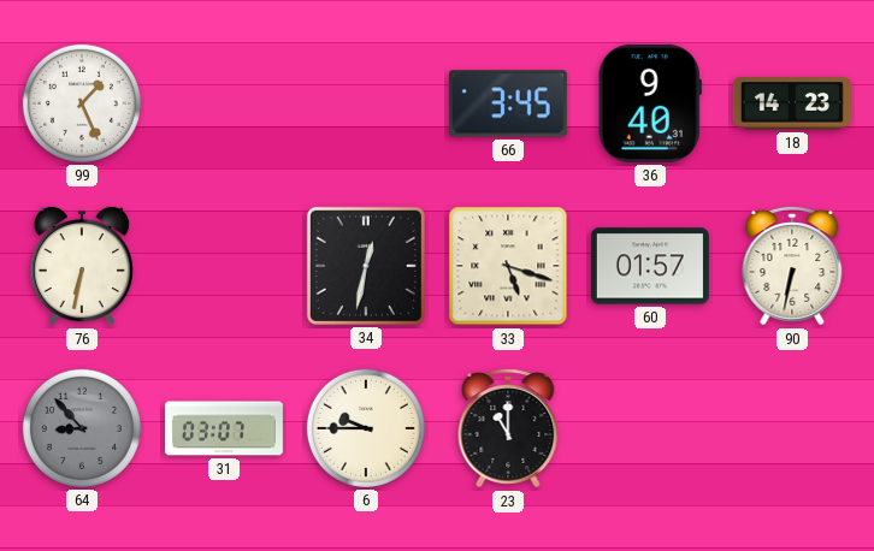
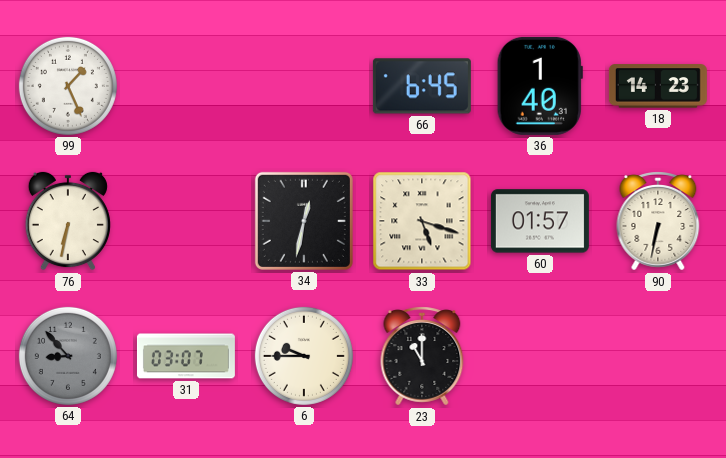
66: 3:45 -> 6:45 (422, 86)
36: 9:40 -> 1:40 (540, 86)
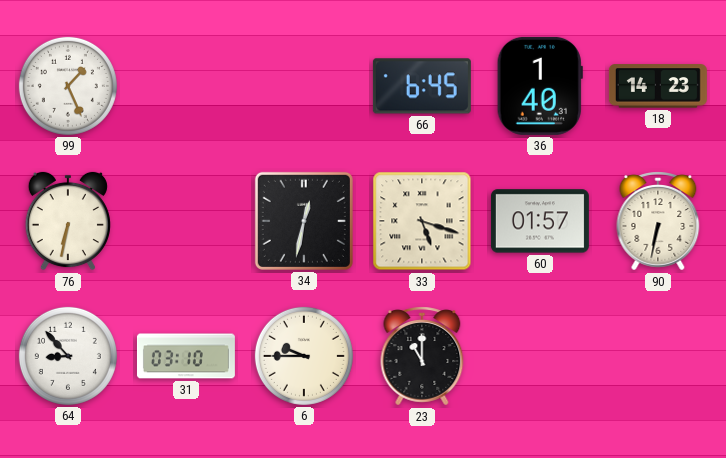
64 dial: grey -> white (68, 356)
31: 03:07 -> 03:10 (186, 356)
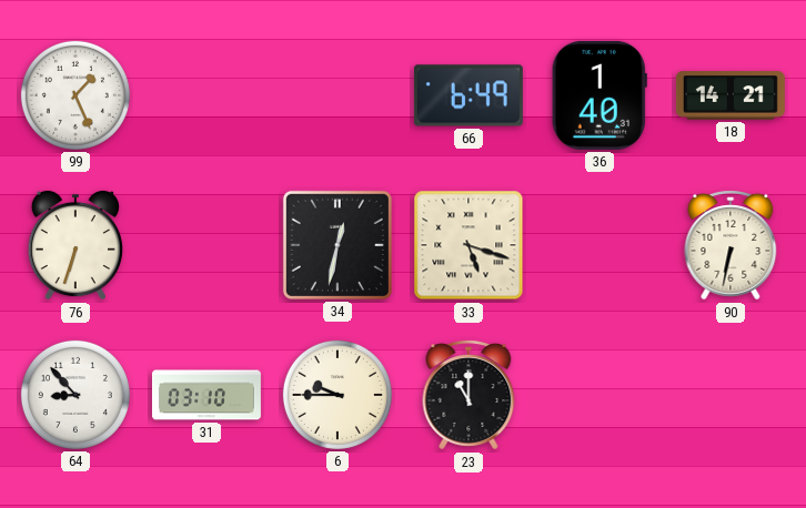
66: 6:45 -> 6:49 (469, 95)
18: 14:23 -> 14:21 (731, 95)
76: 6:32 -> 6:33 (75, 245)
60: 01:57 -> none (540, 221)
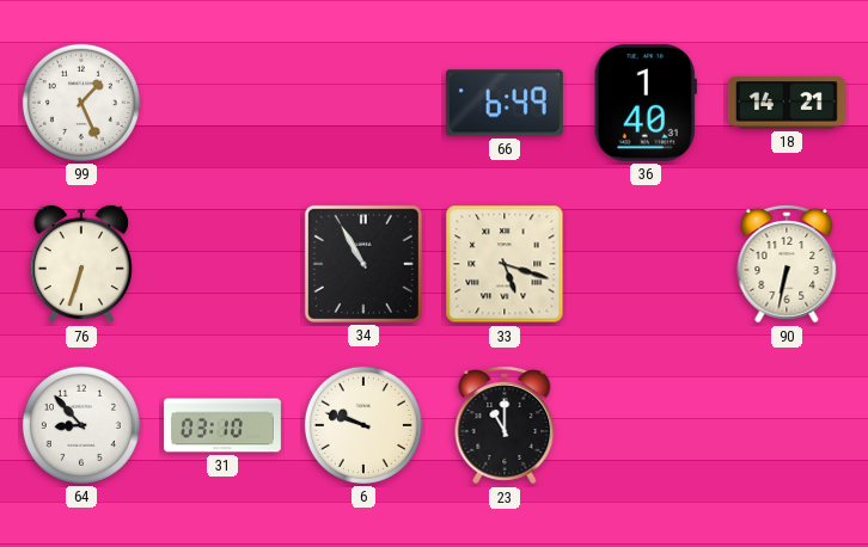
34: 12:32 -> 10:55 (363, 264)
6: 9:45 -> 9:48 (363, 425)
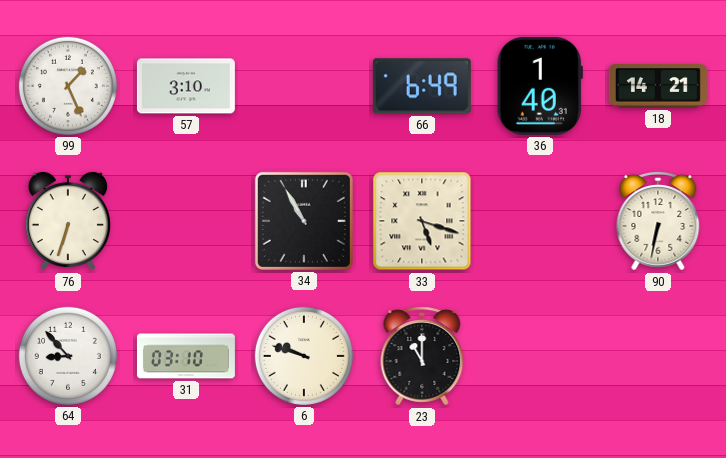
57: none -> 3:10 (186, 86)
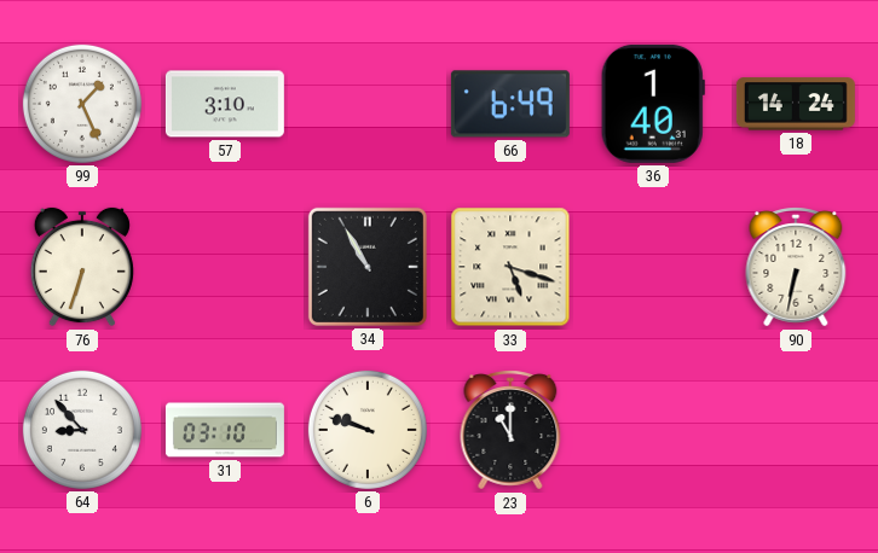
18: 14:21 -> 14:24 (796, 104)
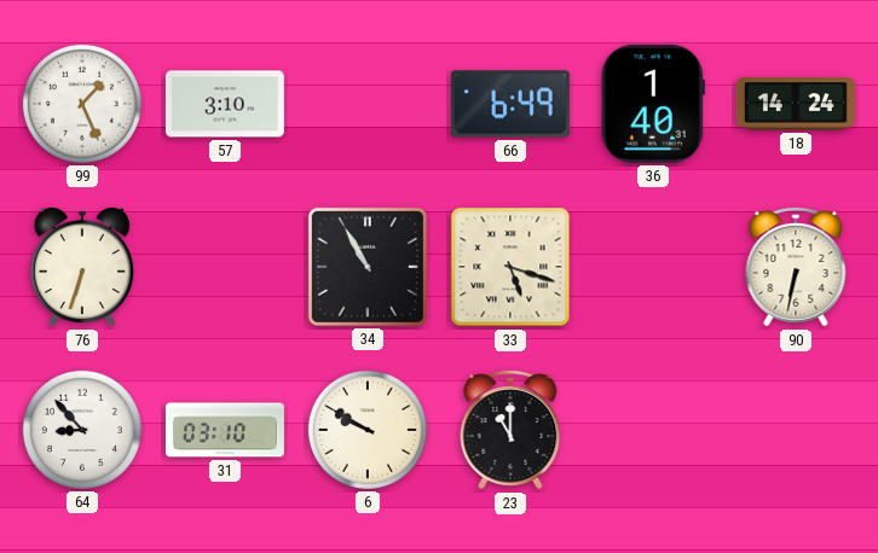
6: 9:48 -> 9:50 (368, 430)
